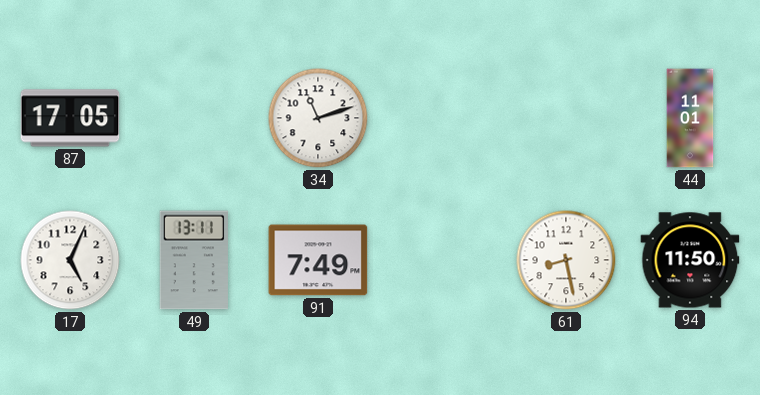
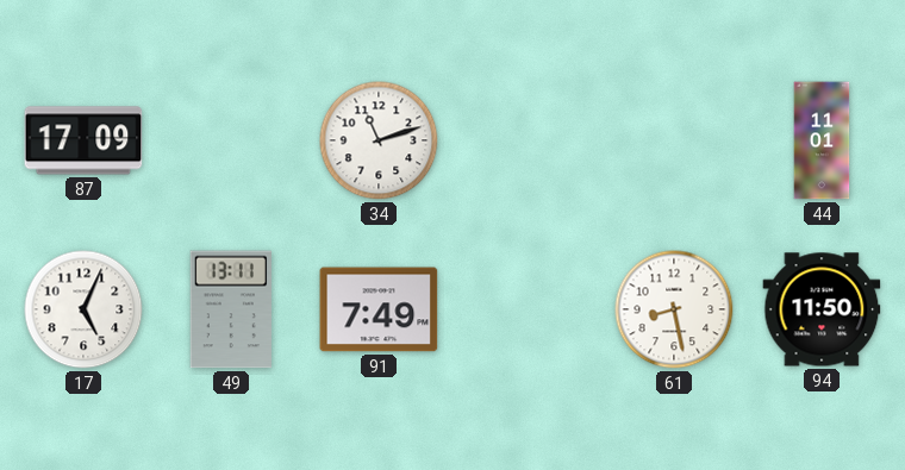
87: 17:05 -> 17:09 (83, 140)
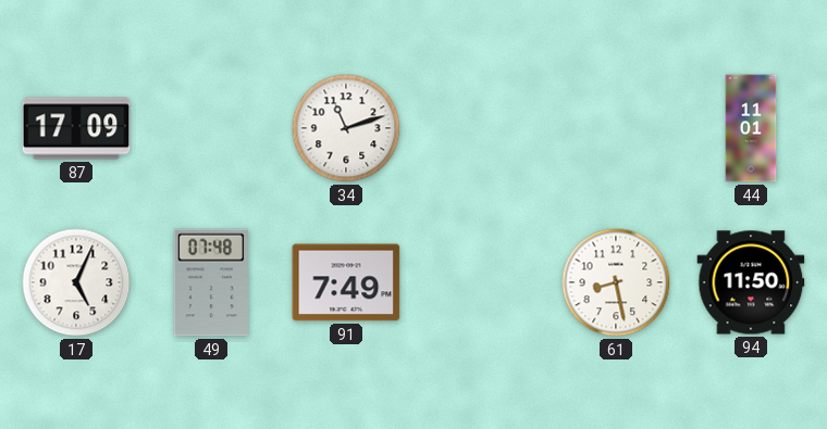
49: 13:11 -> 07:48 (211, 282)
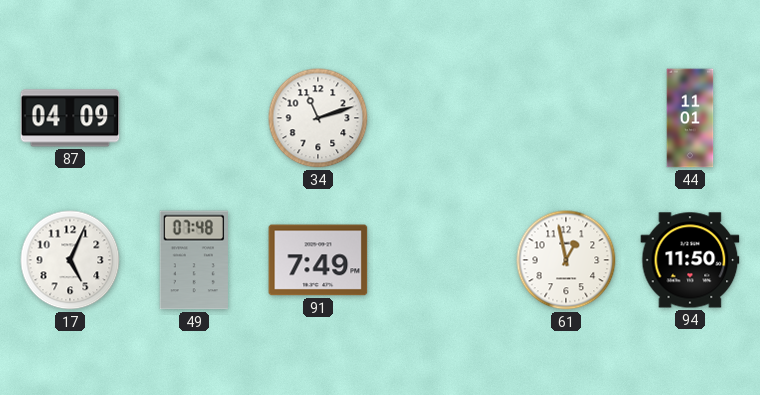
87: 17:09 -> 04:09 (70, 118)
61: 8:28 -> 12:58 (566, 260)
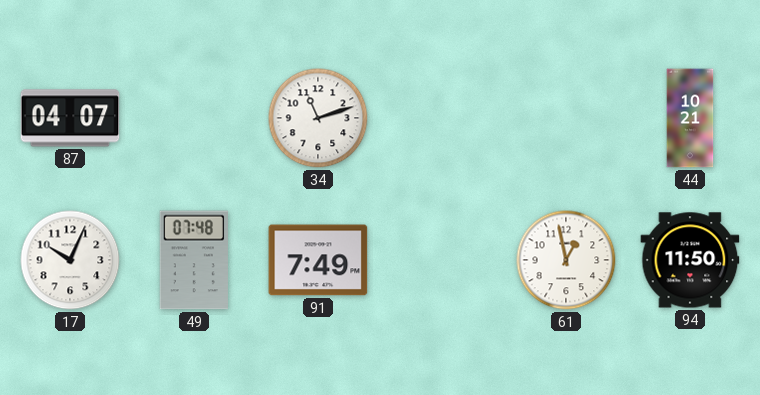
87: 04:09 -> 04:07 (70, 118)
44: 11:01 -> 10:21 (690, 118)
17: 5:04 -> 10:04 (70, 260)
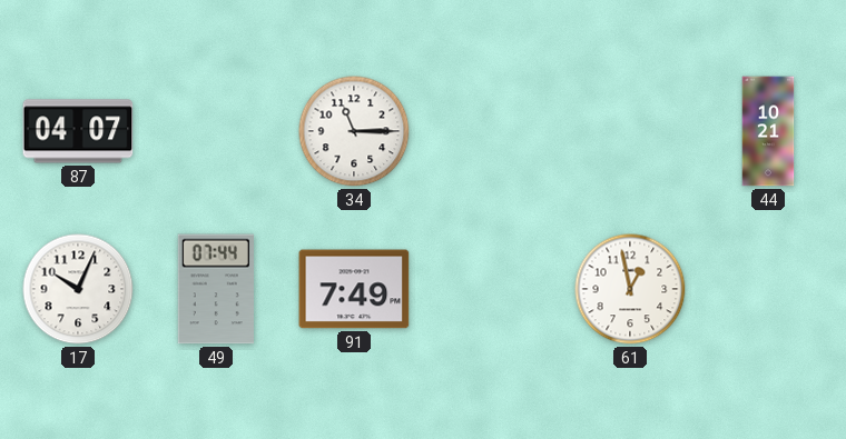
34: 11:12 -> 11:15 (354, 131)
49: 07:48 -> 07:44 (216, 289)
94: 11:50 -> none (690, 260)
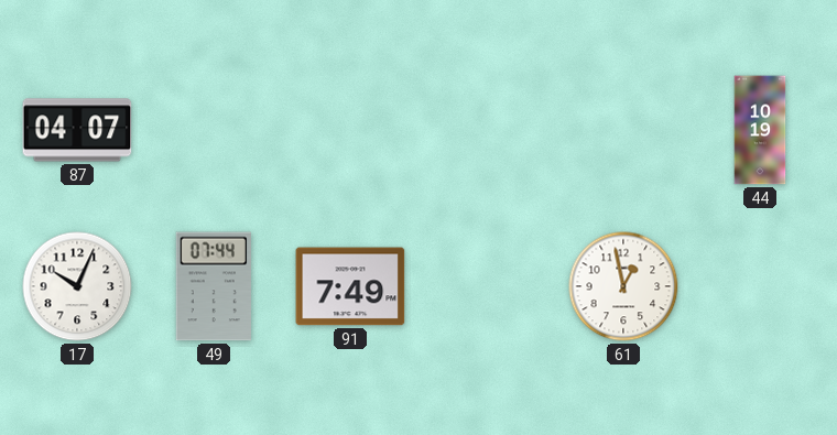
34: 11:15 -> none (354, 131)
44: 10:21 -> 10:19 (760, 130)
